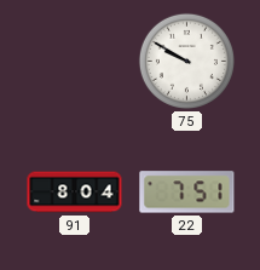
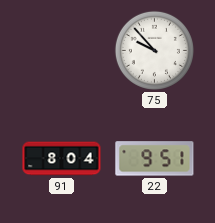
75: 9:50 -> 9:53 (154, 50)
22: 7:51 -> 9:51 (155, 159)
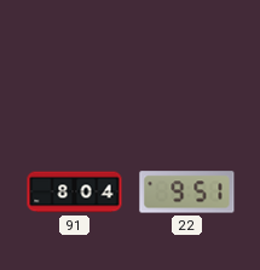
75: 9:53 -> none (154, 50)
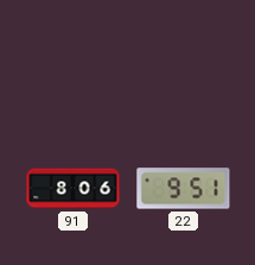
91: 8:04 -> 8:06 (74, 189)
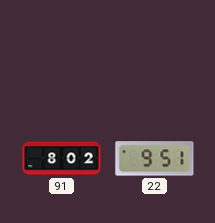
91: 8:06 -> 8:02 (62, 159)
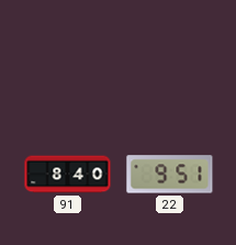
91: 8:02 -> 8:40 (68, 175)
